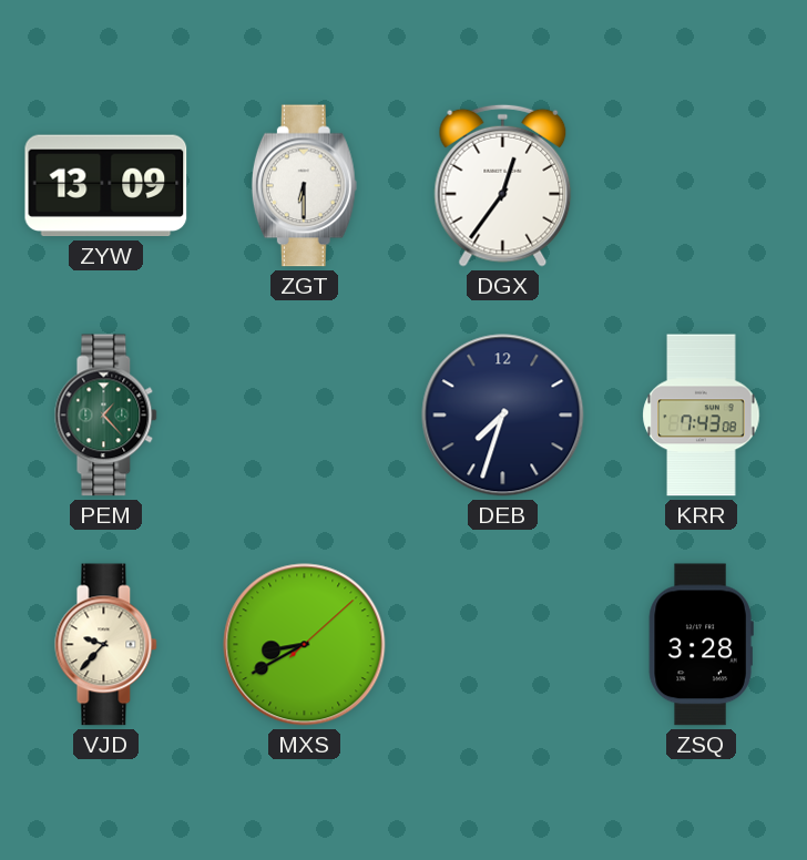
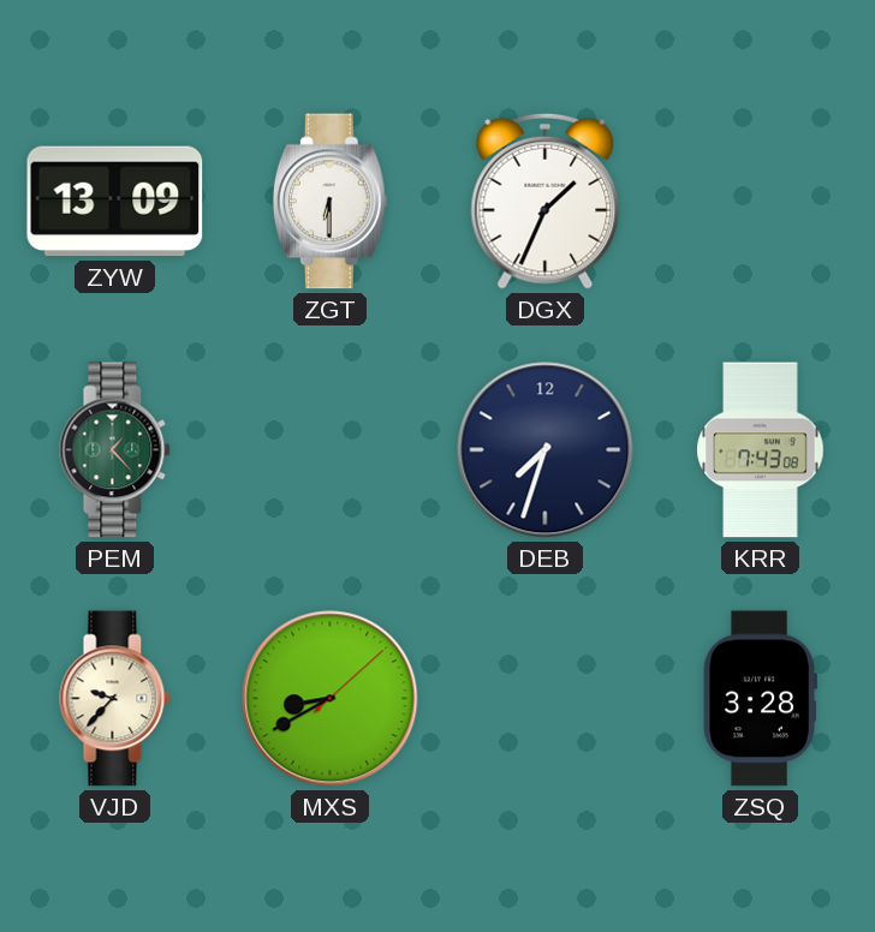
DGX: 12:36 -> 1:34 (546, 201)
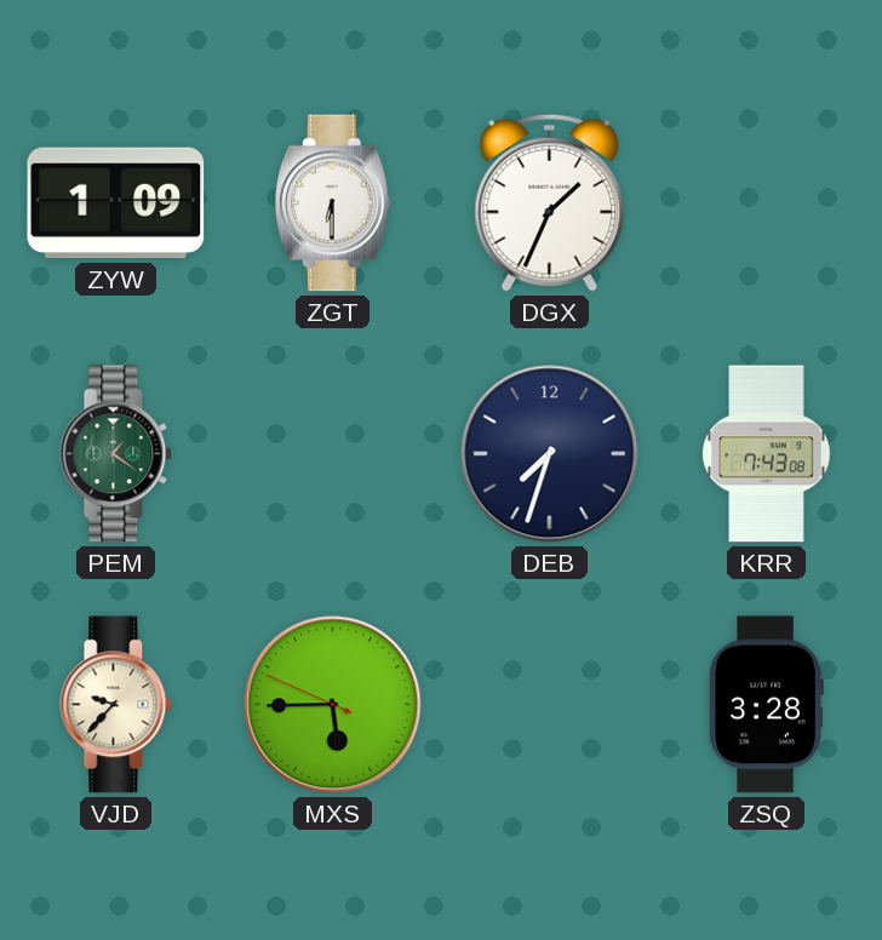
ZYW: 13:09 -> 1:09 (116, 204)
PEM: 1:23 -> 1:21 (116, 454)
MXS: 8:40 -> 5:44 (333, 705)
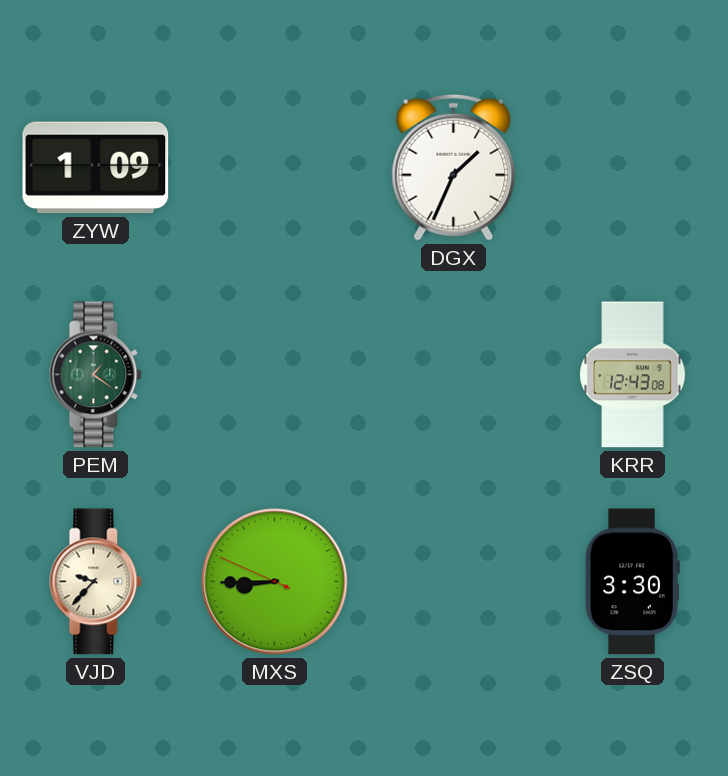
ZGT: 6:30 -> none (332, 204)
DEB: 7:33 -> none (550, 454)
KRR: 7:43 -> 12:43 (633, 375)
MXS: 5:44 -> 8:44 (275, 582)
ZSQ: 3:28 -> 3:30 (632, 582)
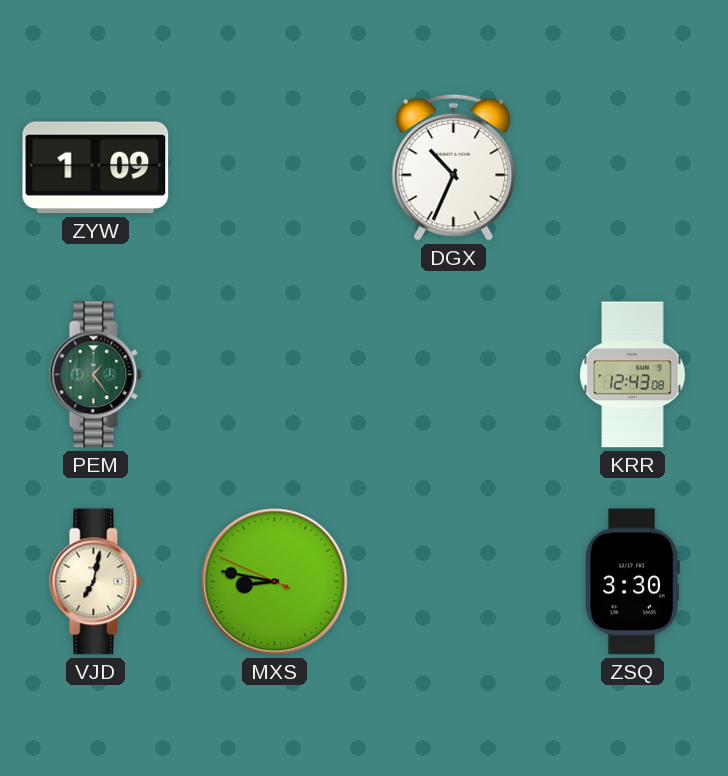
DGX: 1:34 -> 10:34 (454, 167)
PEM: 1:21 -> 1:24 (96, 375)
VJD: 9:37 -> 7:02 (96, 582)
MXS: 8:44 -> 8:46 (275, 582)
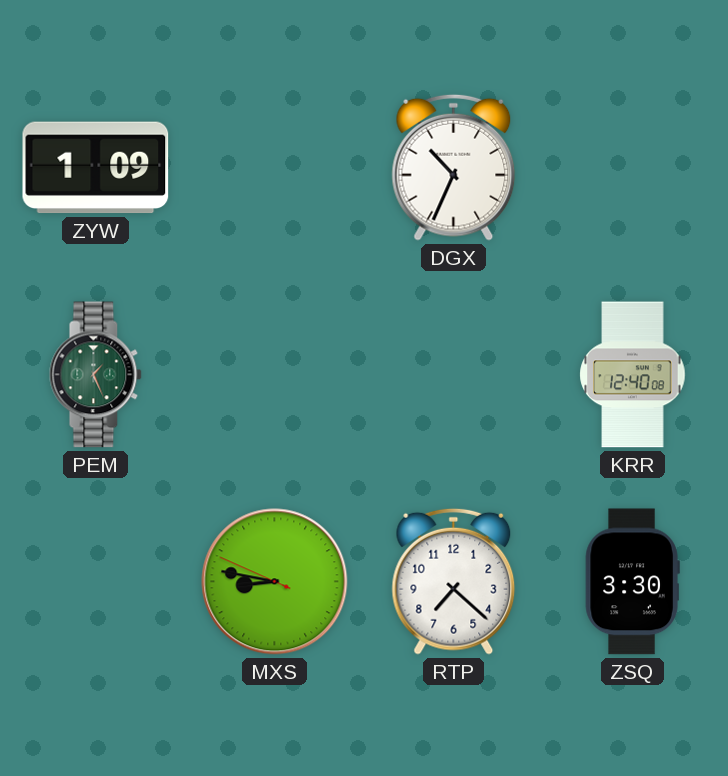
PEM: 1:24 -> 1:26 (96, 375)
KRR: 12:43 -> 12:40 (633, 375)
VJD: 7:02 -> none (96, 582)
RTP: none -> 7:22 (454, 581)
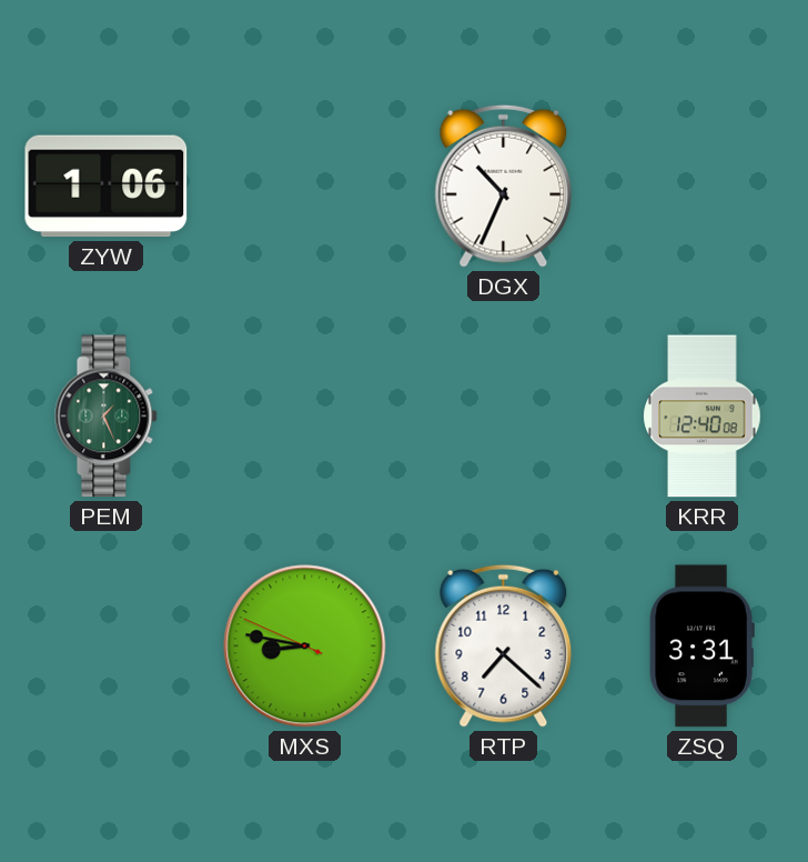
ZYW: 1:09 -> 1:06 (107, 187)
ZSQ: 3:30 -> 3:31 (701, 646)
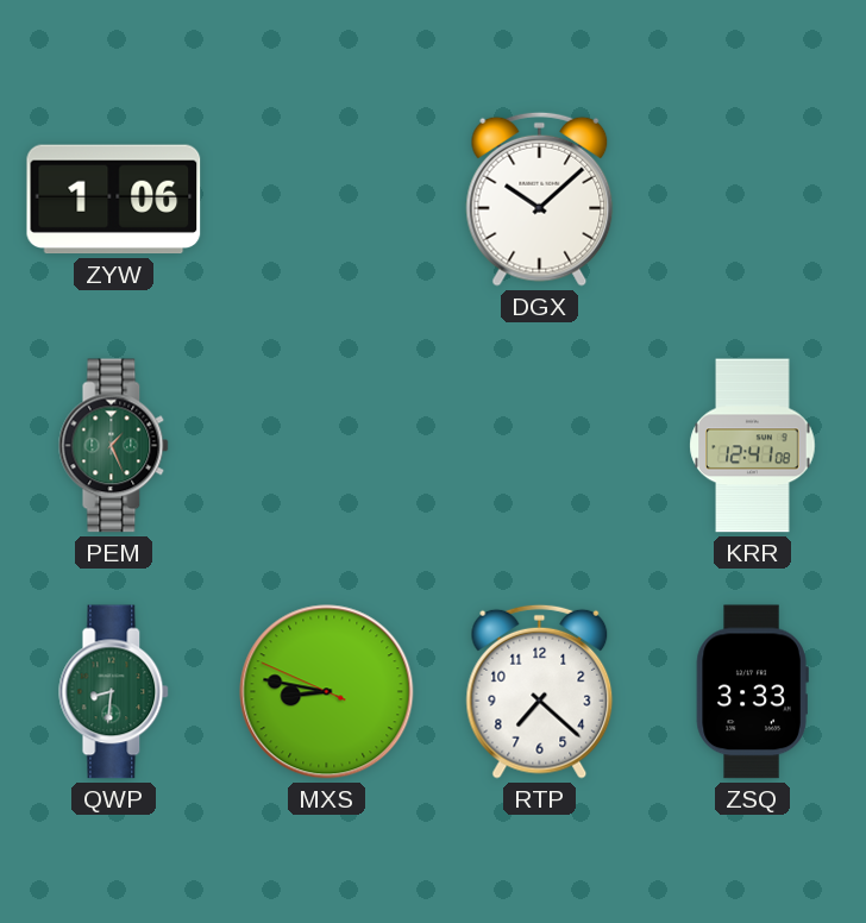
DGX: 10:34 -> 10:08 (540, 199)
KRR: 12:40 -> 12:41 (753, 446)
QWP: none -> 8:31 (114, 692)
ZSQ: 3:31 -> 3:33 (752, 692)
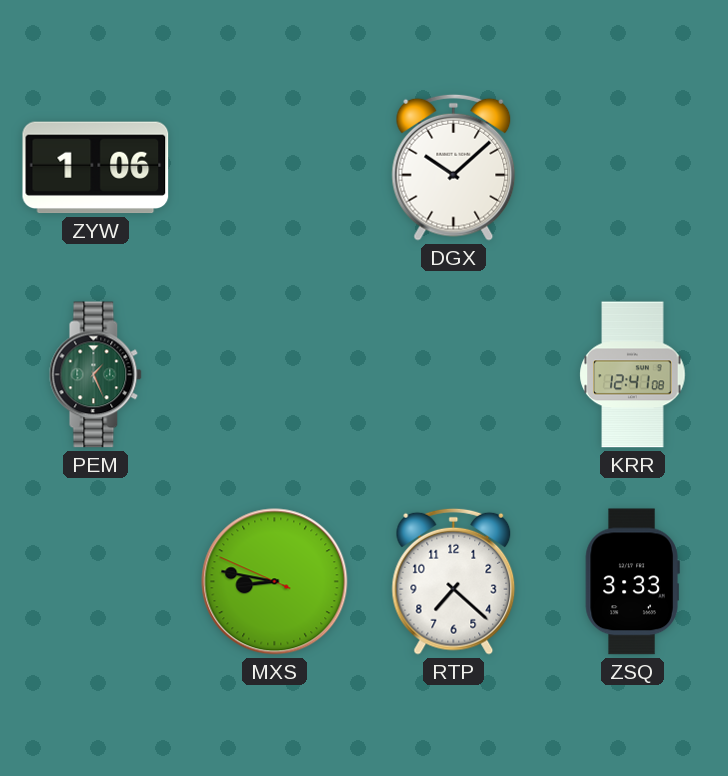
QWP: 8:31 -> none (114, 692)
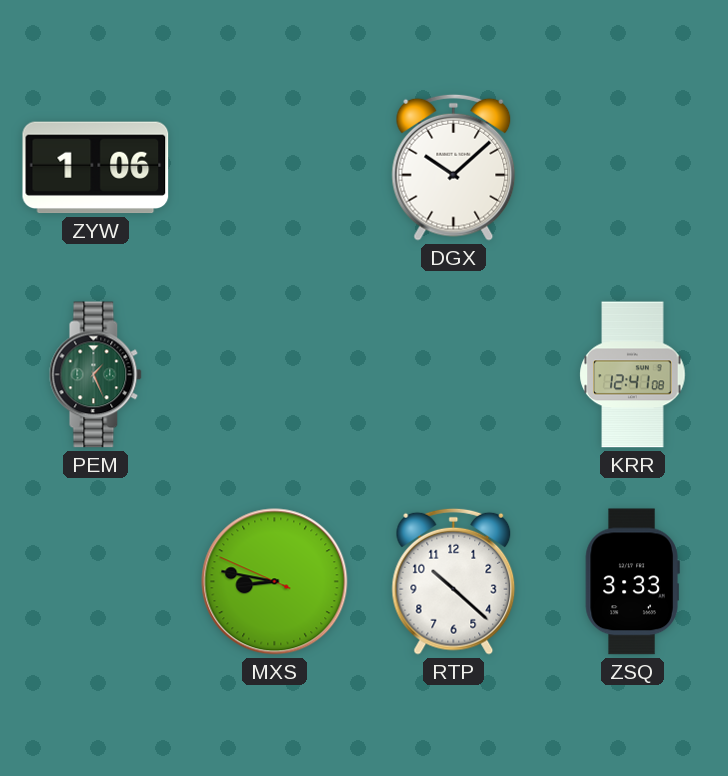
RTP: 7:22 -> 10:22 (454, 581)
